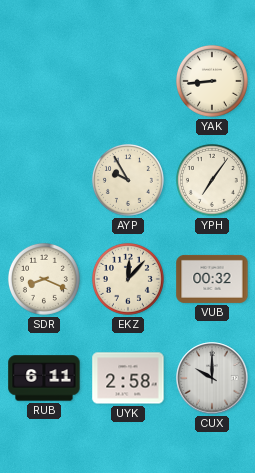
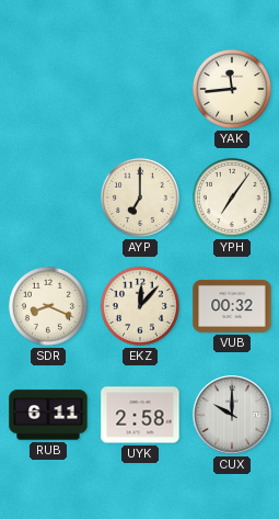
YAK: 8:44 -> 11:44 (232, 89)
AYP: 9:55 -> 7:00 (140, 198)
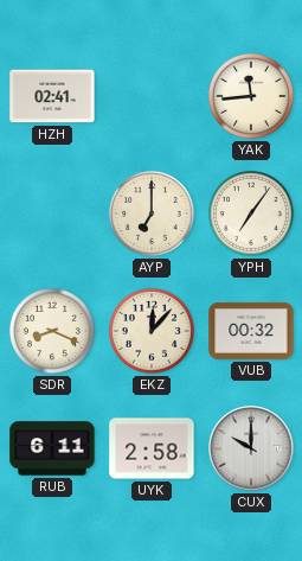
HZH: none -> 02:41 (52, 96)
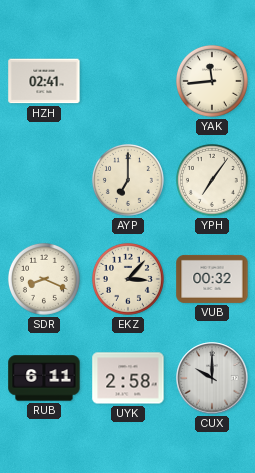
EKZ: 12:07 -> 3:07 (128, 279)
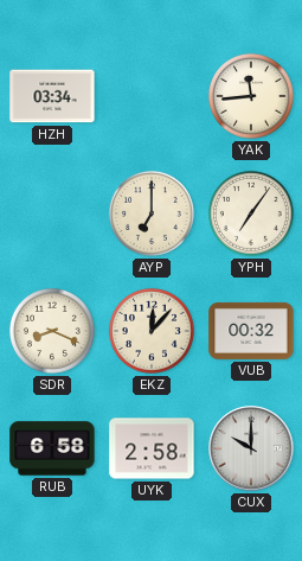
HZH: 02:41 -> 03:34 (52, 96)
EKZ: 3:07 -> 12:07 (152, 331)
RUB: 6:11 -> 6:58 (52, 448)
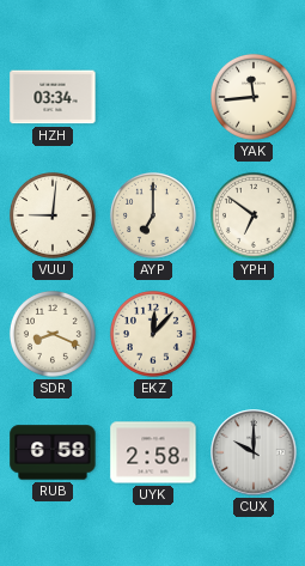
VUU: none -> 9:01 (53, 215)
YPH: 7:06 -> 6:51 (254, 215)
VUB: 00:32 -> none (251, 331)
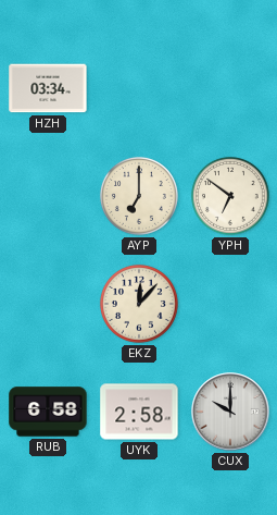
YAK: 11:44 -> none (254, 97)
VUU: 9:01 -> none (53, 215)
SDR: 8:19 -> none (53, 334)
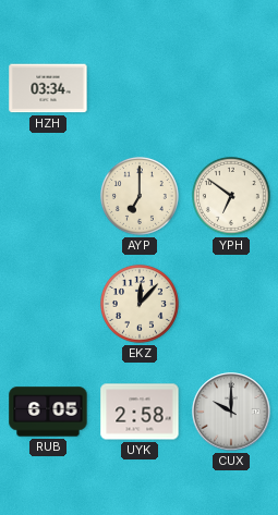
RUB: 6:58 -> 6:05 (48, 412)
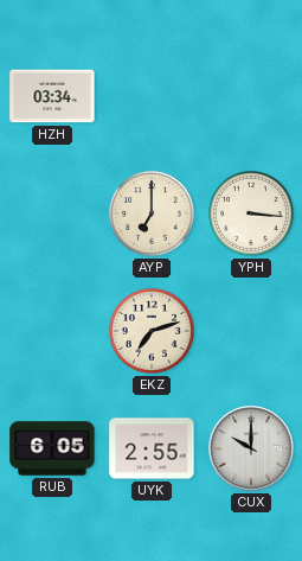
YPH: 6:51 -> 3:16 (251, 213)
EKZ: 12:07 -> 7:12 (152, 331)
UYK: 2:58 -> 2:55 (152, 448)
